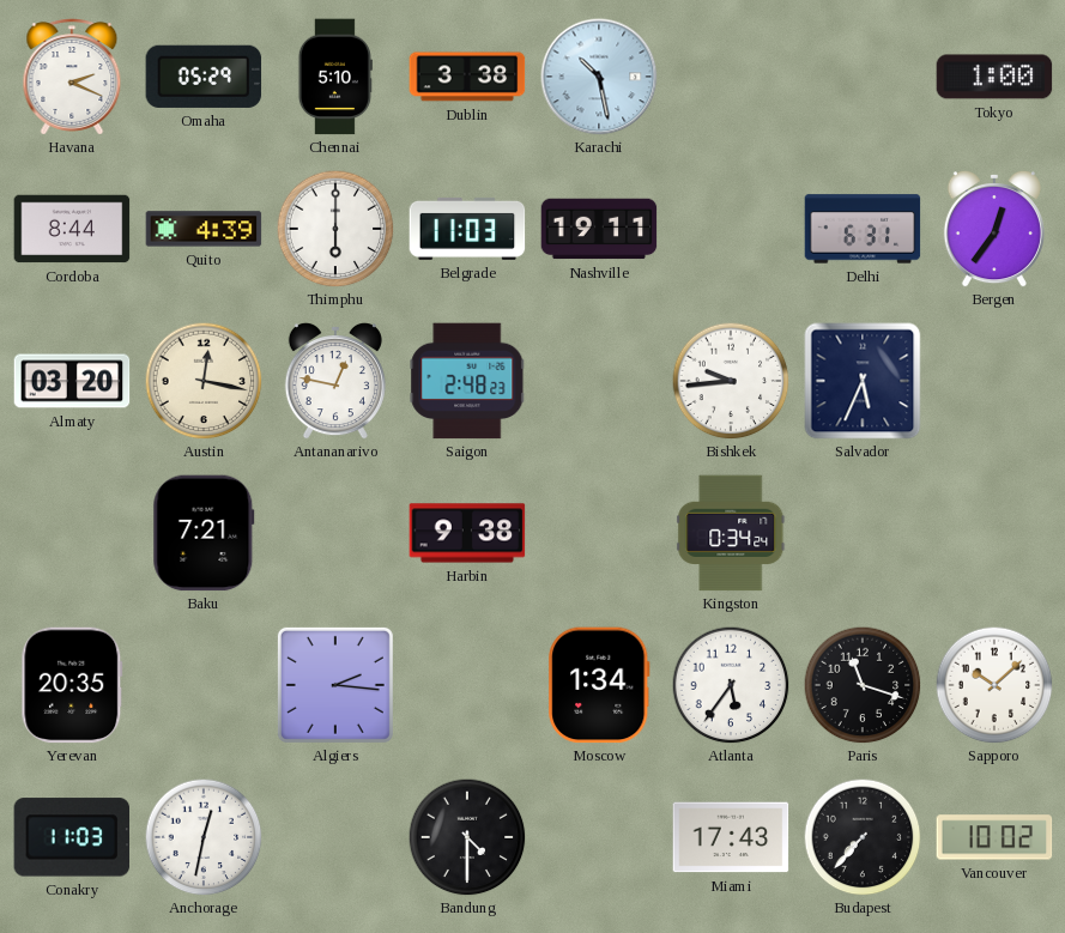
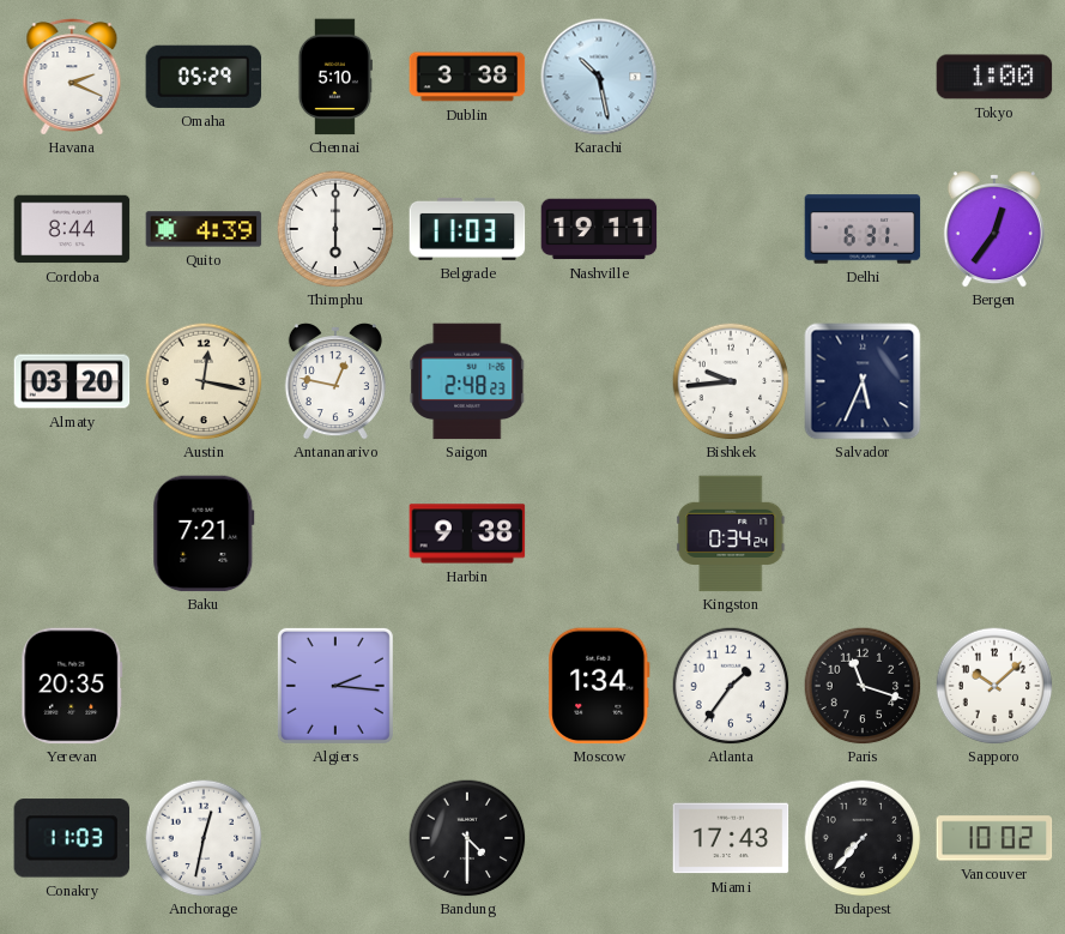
Atlanta: 5:36 -> 1:36 (731, 686)
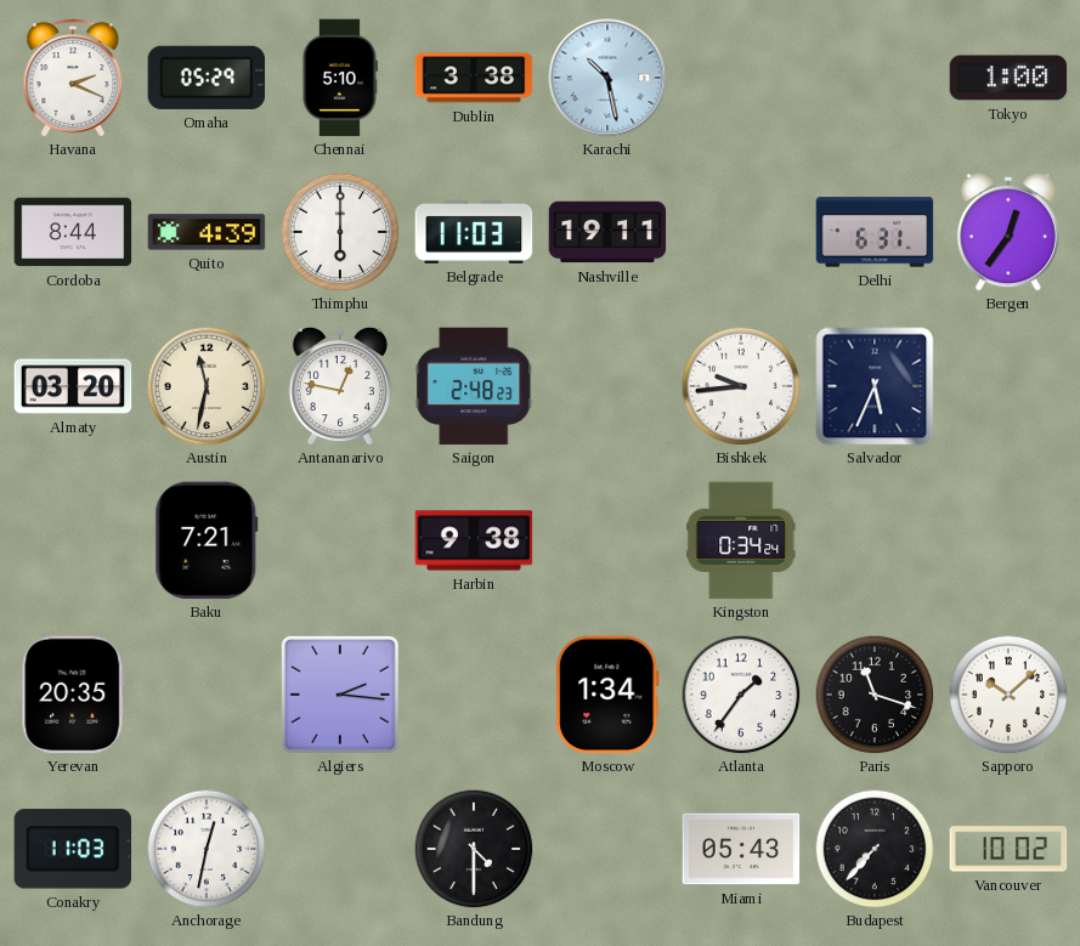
Austin: 12:17 -> 11:32 (207, 386)
Miami: 17:43 -> 05:43 (741, 849)
